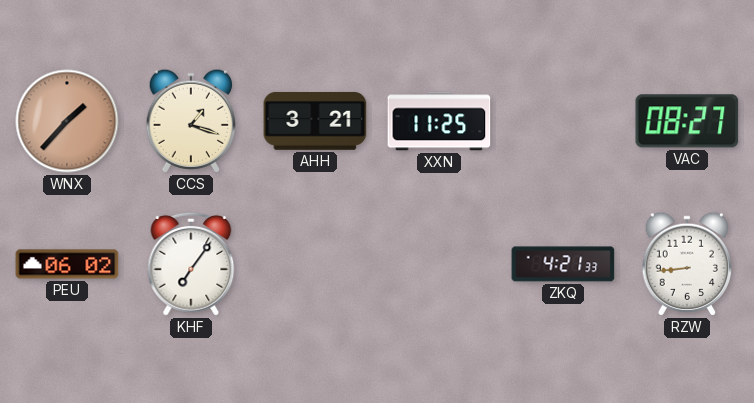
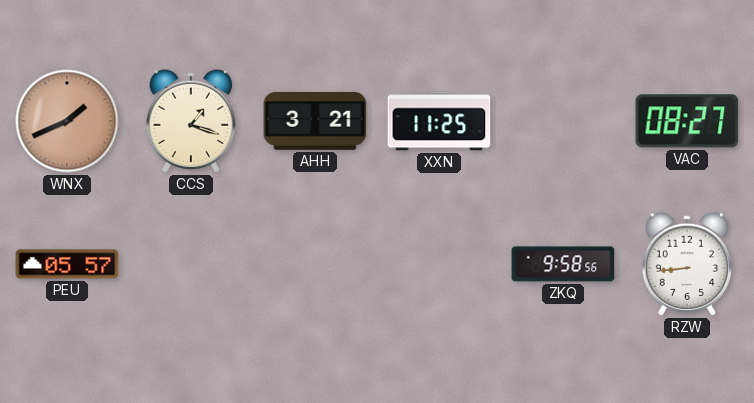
WNX: 1:37 -> 1:41 (67, 121)
PEU: 06:02 -> 05:57 (67, 264)
KHF: 7:06 -> none (191, 264)
ZKQ: 4:21 -> 9:58 (563, 264)
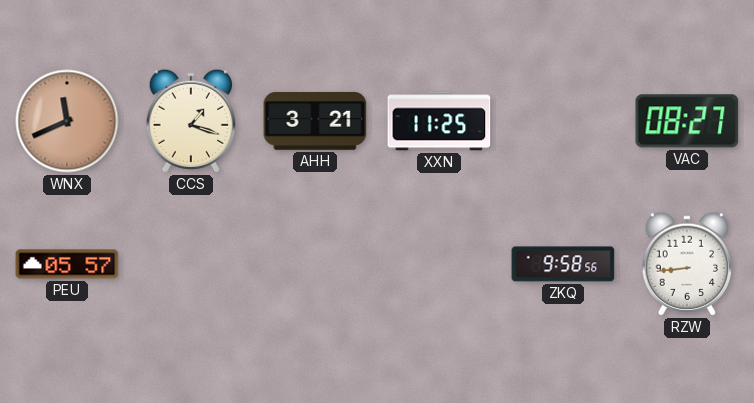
WNX: 1:41 -> 11:41 (67, 121)
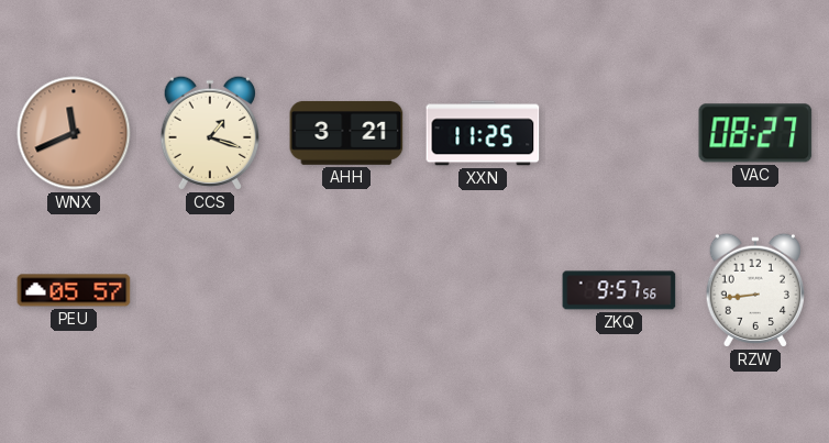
ZKQ: 9:58 -> 9:57 (619, 290)
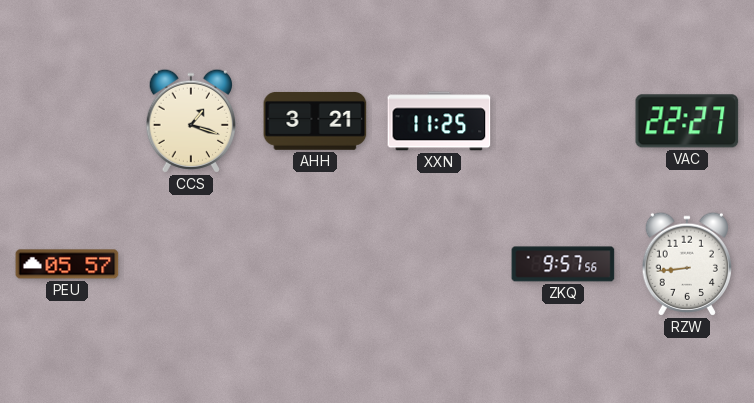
WNX: 11:41 -> none (74, 133)
VAC: 08:27 -> 22:27 (687, 121)
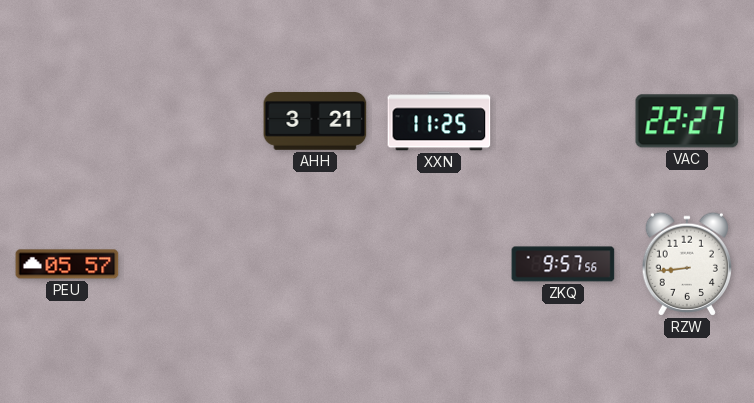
CCS: 1:18 -> none (190, 121)
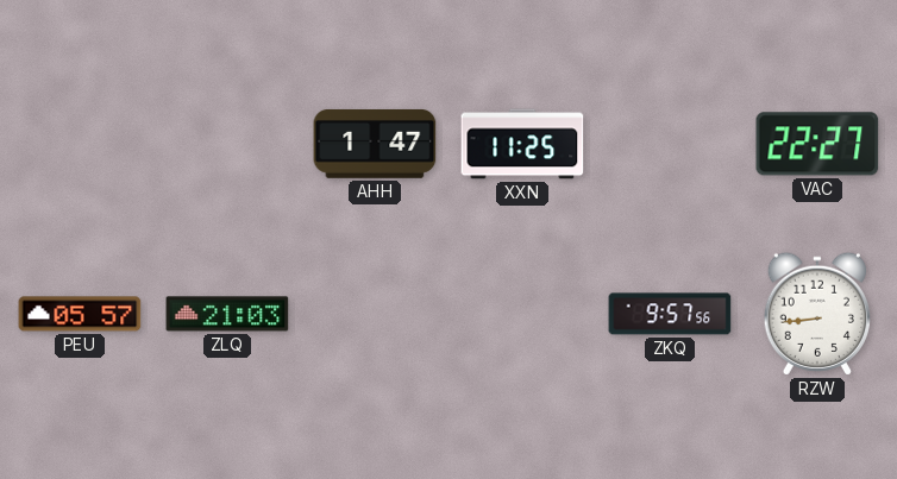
AHH: 3:21 -> 1:47 (375, 144)
ZLQ: none -> 21:03 (227, 314)
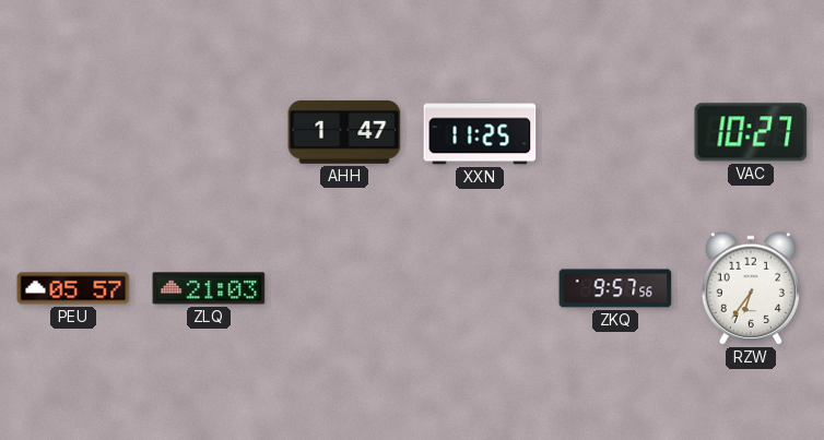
VAC: 22:27 -> 10:27 (751, 132)
RZW: 8:44 -> 6:36 (750, 288)
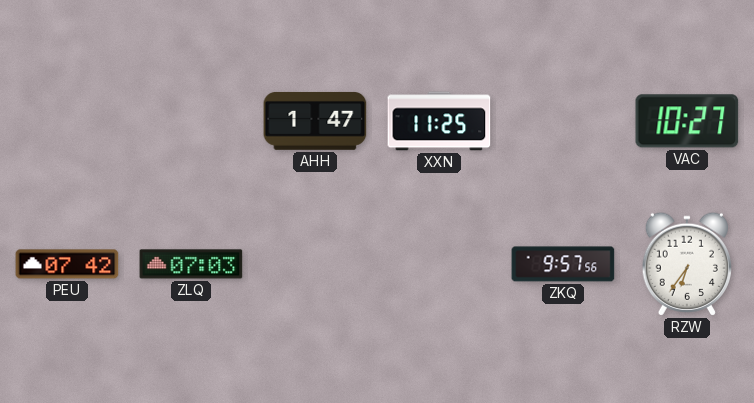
PEU: 05:57 -> 07:42 (67, 264)
ZLQ: 21:03 -> 07:03 (191, 264)
